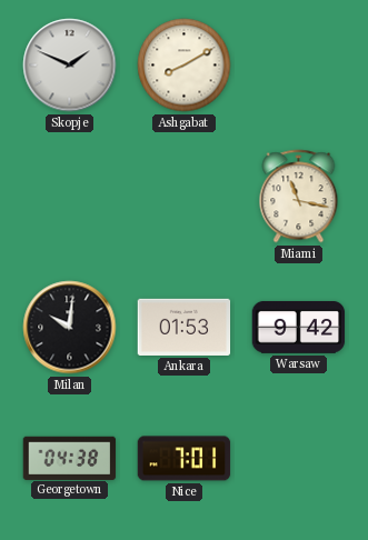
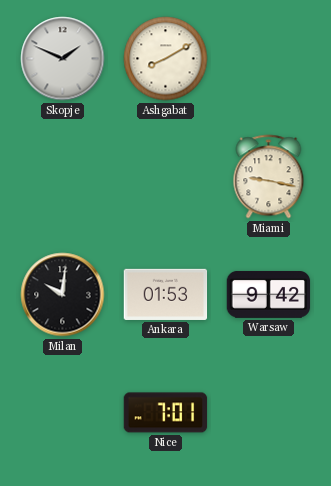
Miami: 11:17 -> 9:17 (269, 177)
Georgetown: 04:38 -> none (70, 458)
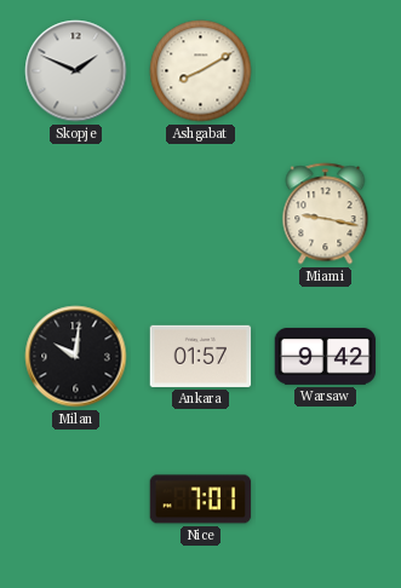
Ankara: 01:53 -> 01:57 (201, 356)
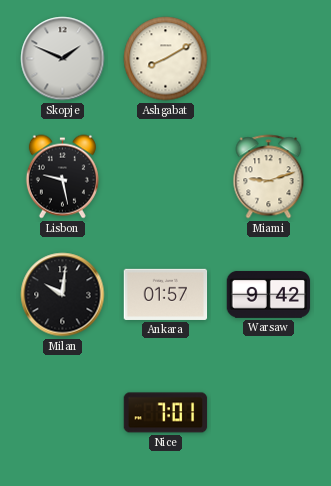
Lisbon: none -> 9:28 (62, 177)
Miami: 9:17 -> 9:12 (269, 177)
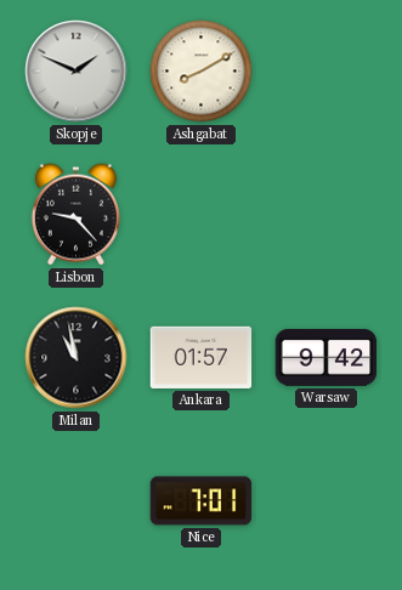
Lisbon: 9:28 -> 9:23 (75, 215)
Miami: 9:12 -> none (269, 177)
Milan: 10:01 -> 10:58 (77, 358)
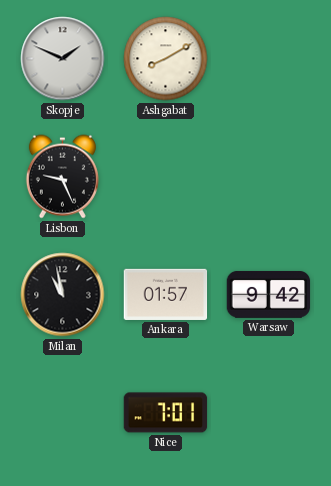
Lisbon: 9:23 -> 9:26 (62, 177)
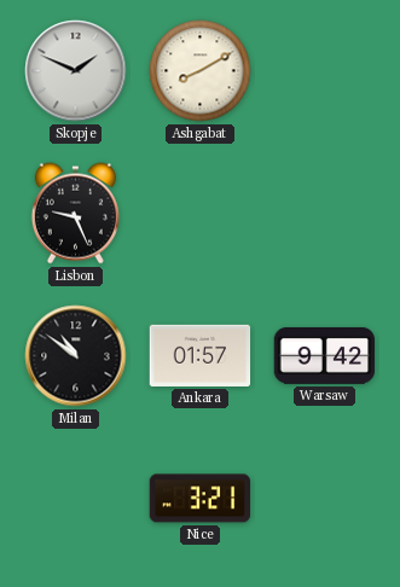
Milan: 10:58 -> 10:51 (76, 356)
Nice: 7:01 -> 3:21 (201, 499)
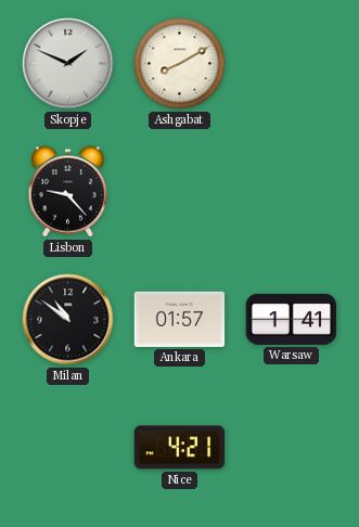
Lisbon: 9:26 -> 9:23 (67, 192)
Warsaw: 9:42 -> 1:41 (292, 320)
Nice: 3:21 -> 4:21 (180, 448)
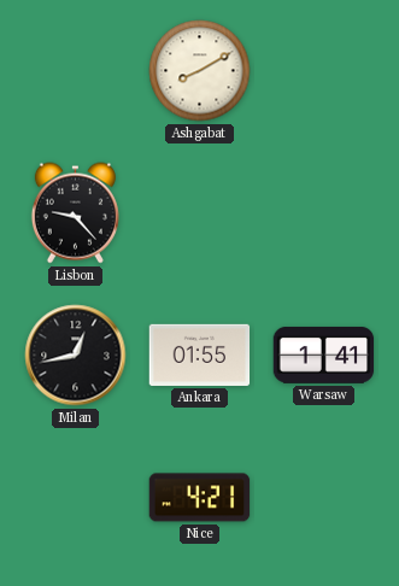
Skopje: 1:49 -> none (68, 64)
Milan: 10:51 -> 12:43 (76, 356)
Ankara: 01:57 -> 01:55 (200, 354)
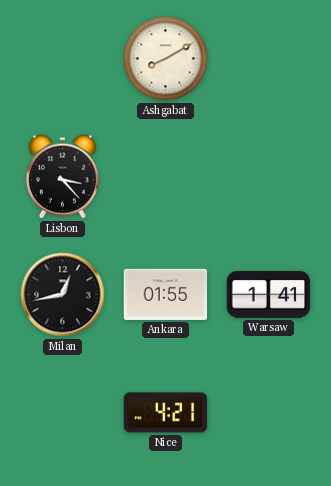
Lisbon: 9:23 -> 3:23 (62, 177)
